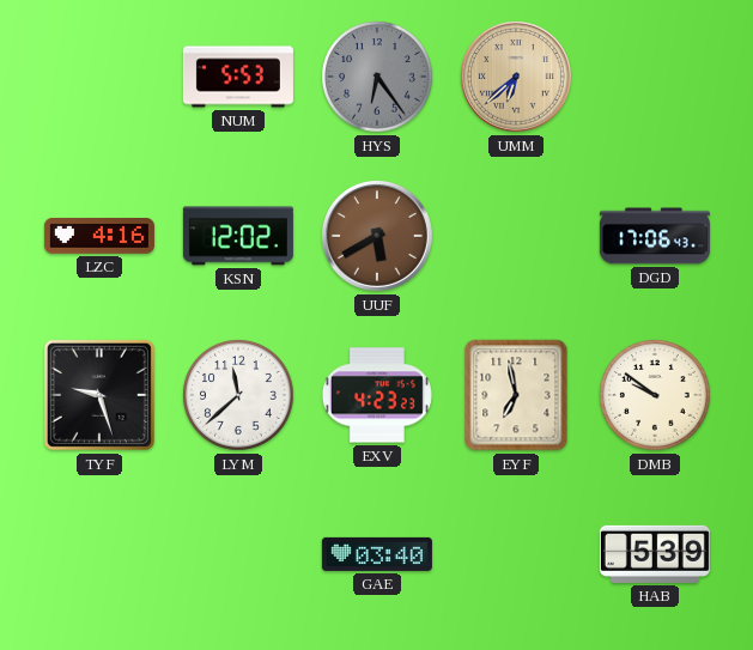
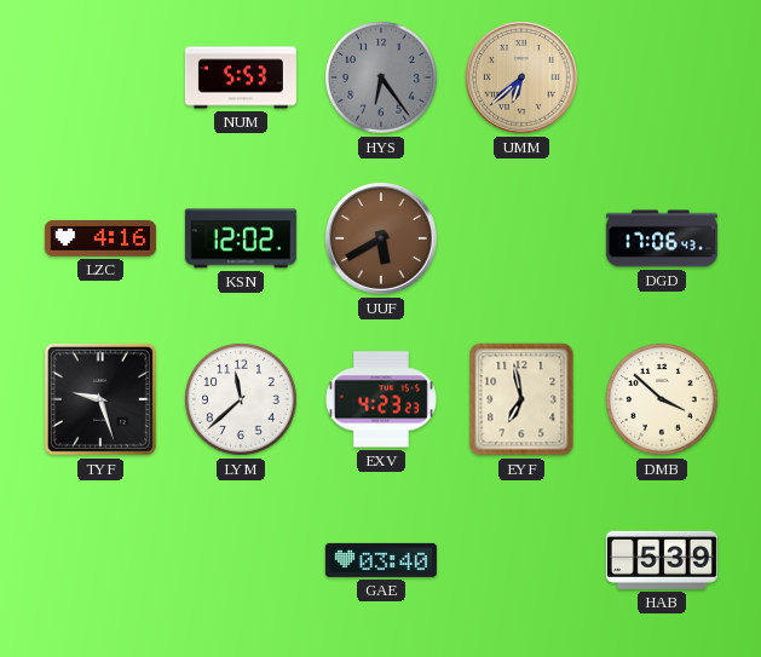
DMB: 9:51 -> 3:52 (662, 399)
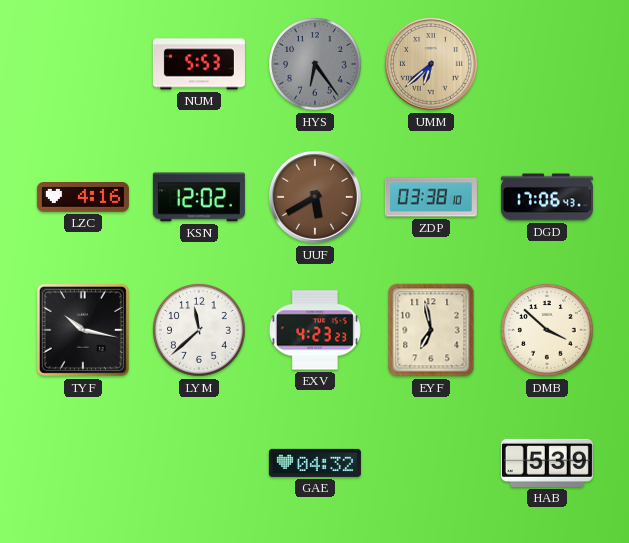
ZDP: none -> 03:38 (431, 197)
TYF: 9:27 -> 10:17 (83, 330)
GAE: 03:40 -> 04:32 (315, 463)
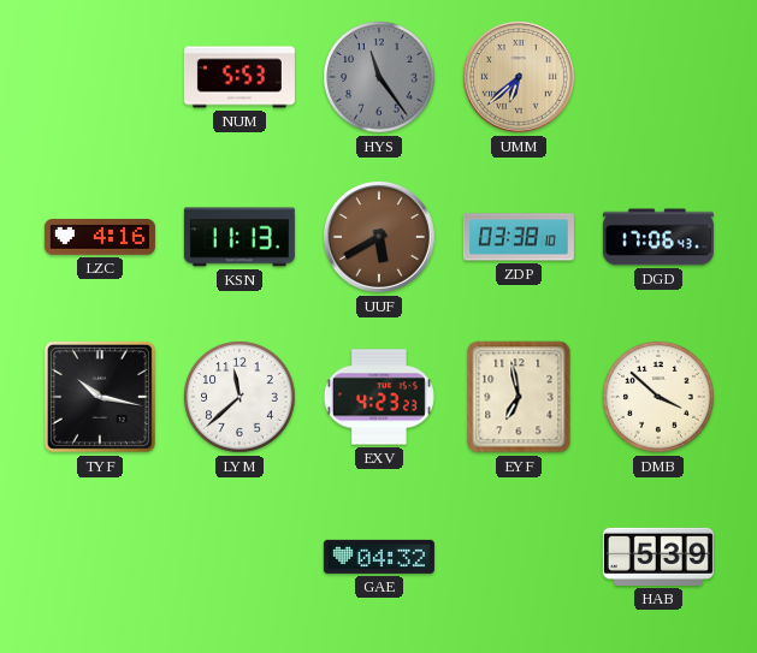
HYS: 6:24 -> 11:24 (379, 77)
KSN: 12:02 -> 11:13 (239, 237)
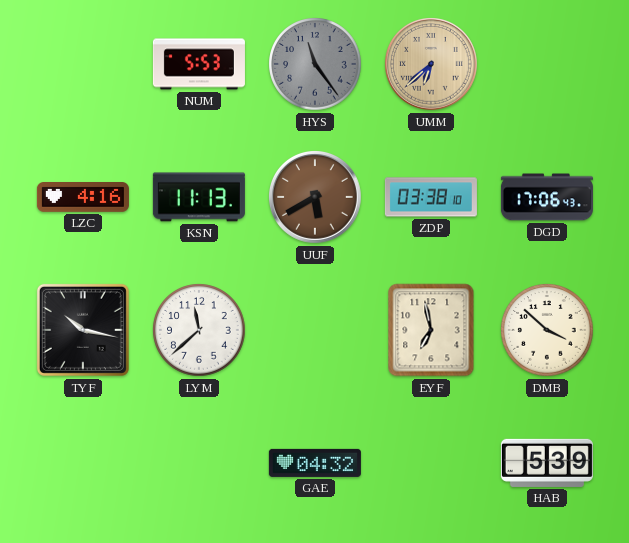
EXV: 4:23 -> none (379, 397)
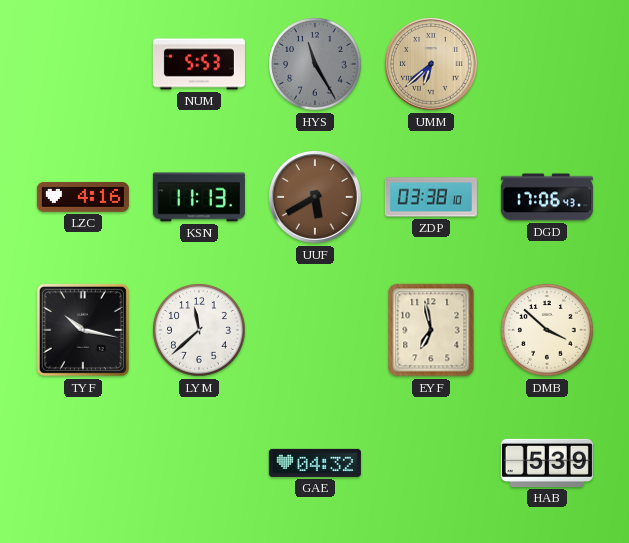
HYS: 11:24 -> 11:25 (315, 64)
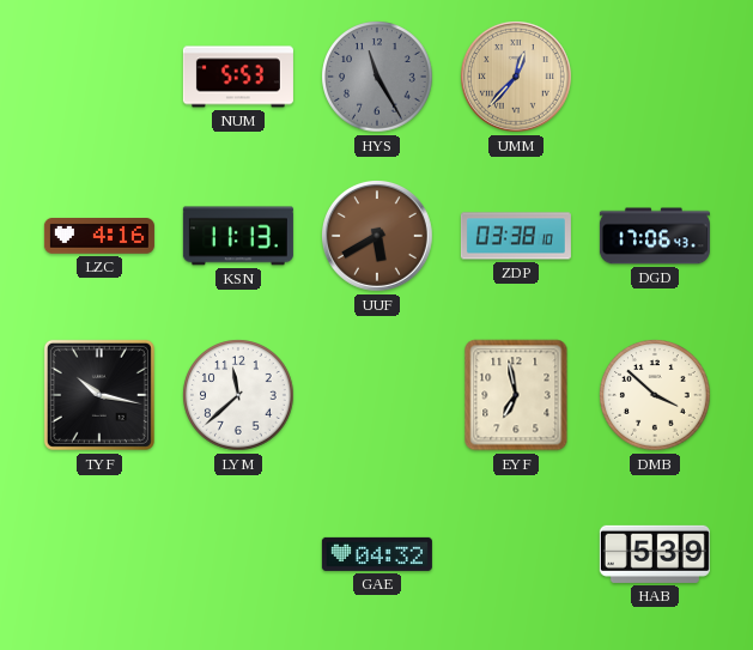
UMM: 6:38 -> 12:37 (517, 78)
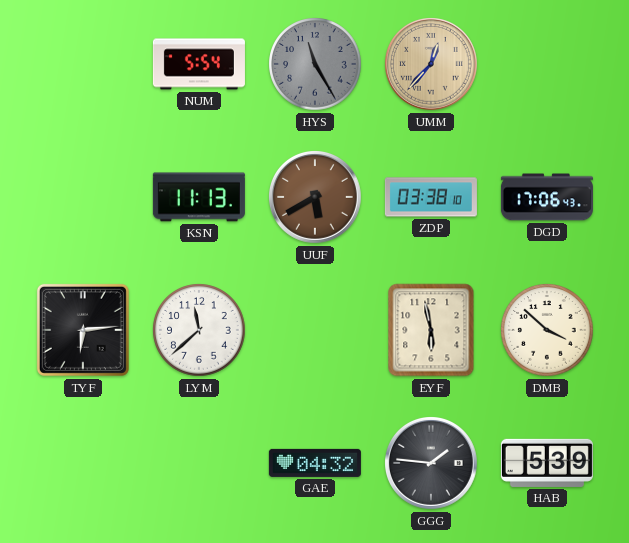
NUM: 5:53 -> 5:54 (199, 64)
LZC: 4:16 -> none (99, 236)
TYF: 10:17 -> 6:14 (83, 330)
EYF: 6:58 -> 5:58 (431, 330)
GGG: none -> 1:46 (432, 464)
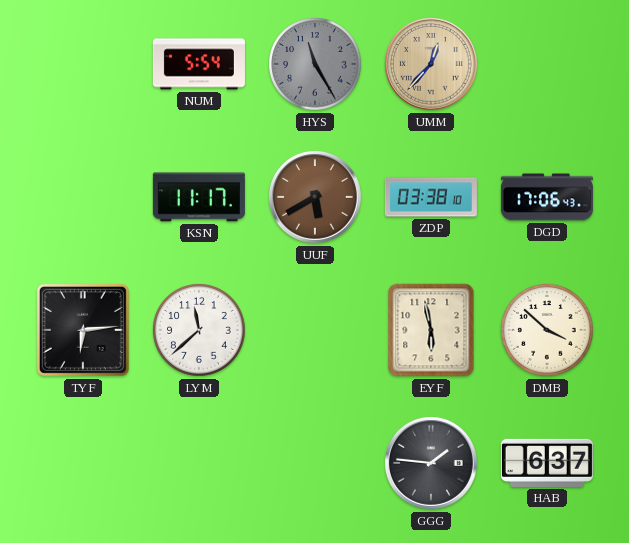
KSN: 11:13 -> 11:17 (199, 197)
GAE: 04:32 -> none (315, 463)
HAB: 5:39 -> 6:37 (547, 463)
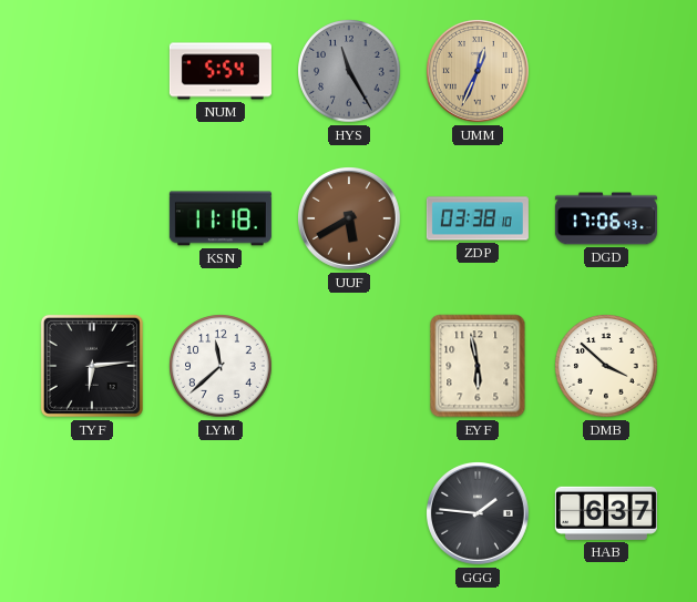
UMM: 12:37 -> 12:34 (479, 72)
KSN: 11:17 -> 11:18 (221, 218)
